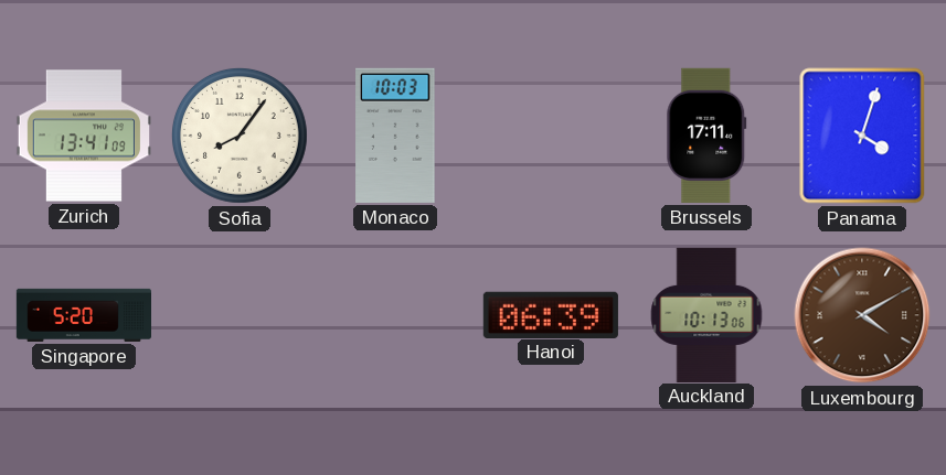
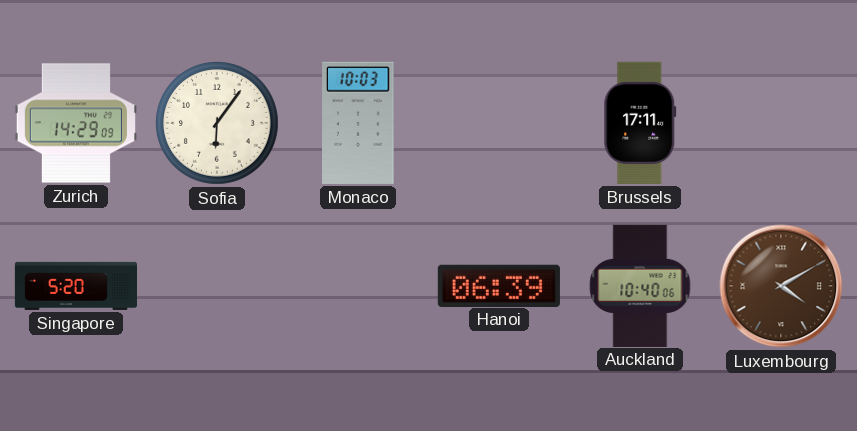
Zurich: 13:41 -> 14:29 (76, 123)
Sofia: 8:06 -> 6:06 (217, 123)
Panama: 4:03 -> none (862, 136)
Auckland: 10:13 -> 10:40 (640, 285)
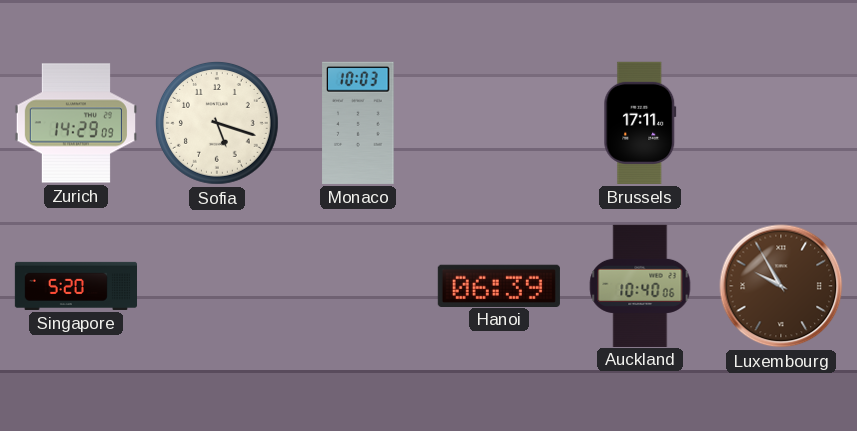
Sofia: 6:06 -> 5:18 (217, 123)
Luxembourg: 4:10 -> 9:55 (781, 286)
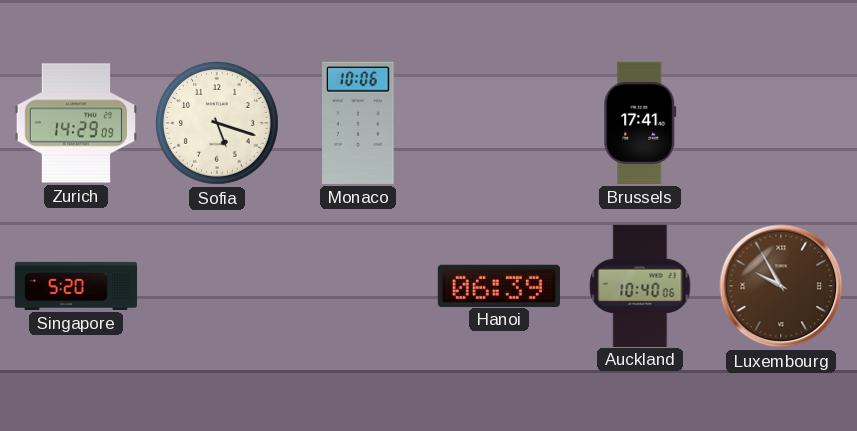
Monaco: 10:03 -> 10:06 (358, 123)
Brussels: 17:11 -> 17:41 (640, 123)
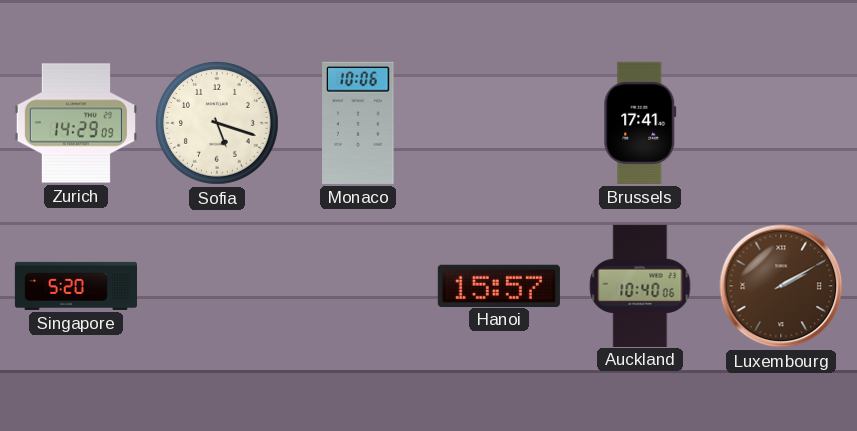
Hanoi: 06:39 -> 15:57 (499, 285)
Luxembourg: 9:55 -> 2:10 (781, 286)
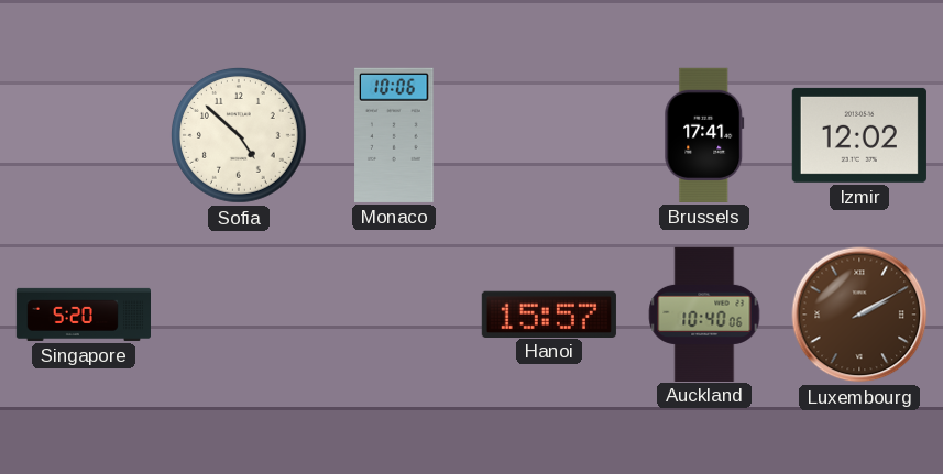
Zurich: 14:29 -> none (76, 123)
Sofia: 5:18 -> 4:52 (239, 135)
Izmir: none -> 12:02 (859, 135)
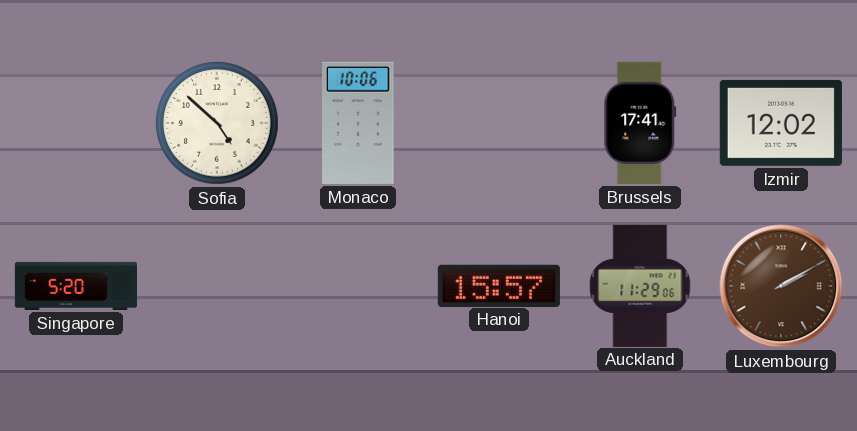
Auckland: 10:40 -> 11:29 (640, 285)
